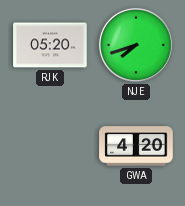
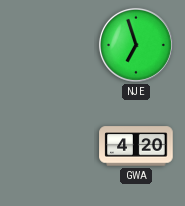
RJK: 05:20 -> none (50, 45)
NJE: 7:42 -> 6:57 (136, 45)
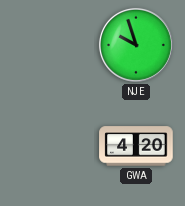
NJE: 6:57 -> 9:57 (136, 45)
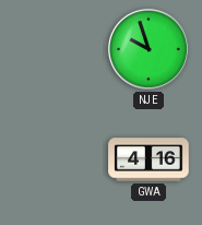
GWA: 4:20 -> 4:16 (148, 159)
